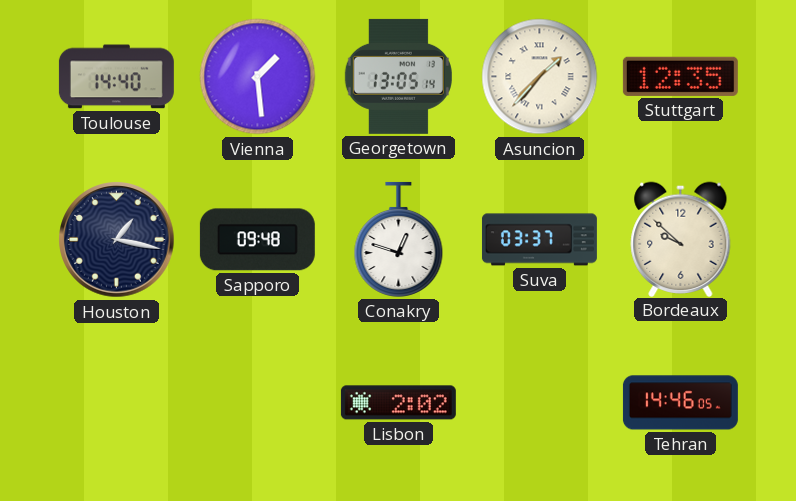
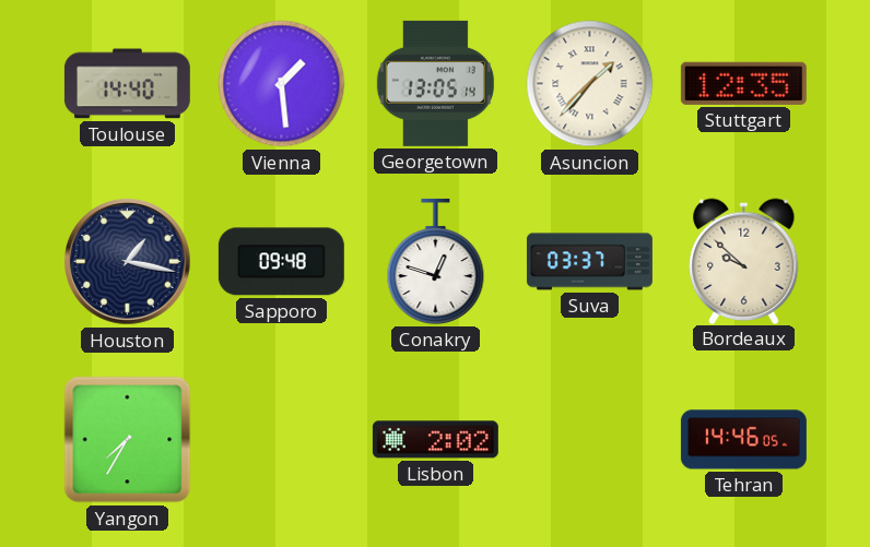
Yangon: none -> 7:35 (128, 440)
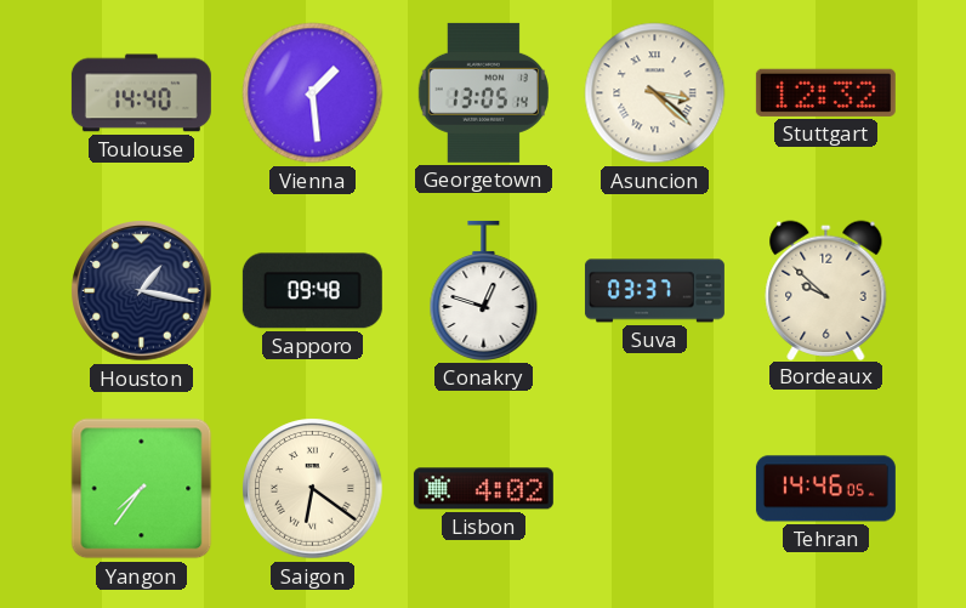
Asuncion: 1:37 -> 3:22 (655, 93)
Stuttgart: 12:35 -> 12:32 (825, 92)
Yangon: 7:35 -> 7:36 (142, 489)
Saigon: none -> 6:21 (313, 489)
Lisbon: 2:02 -> 4:02 (483, 489)
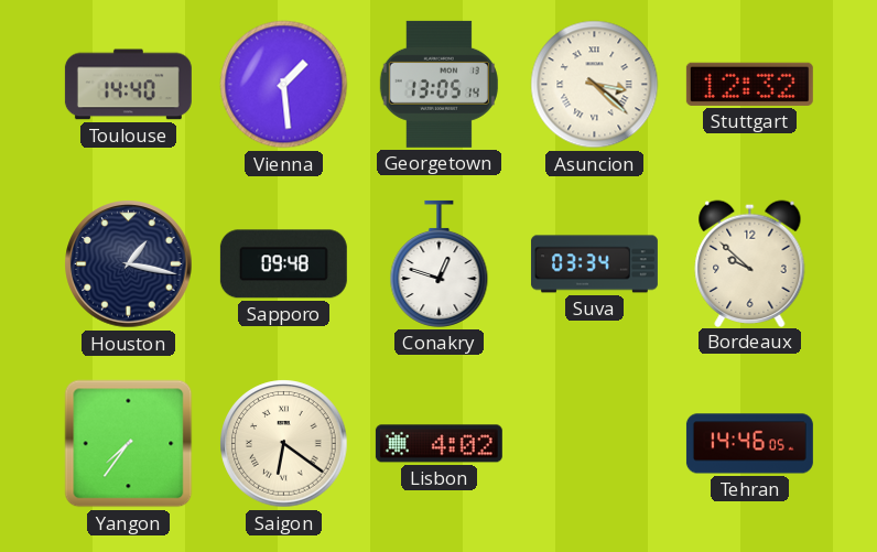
Suva: 03:37 -> 03:34 (594, 264)
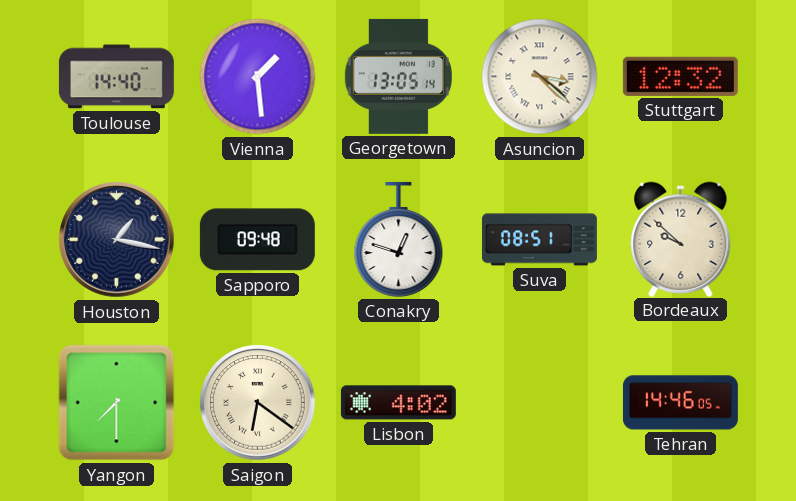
Suva: 03:34 -> 08:51 (539, 240)
Yangon: 7:36 -> 7:30 (117, 403)
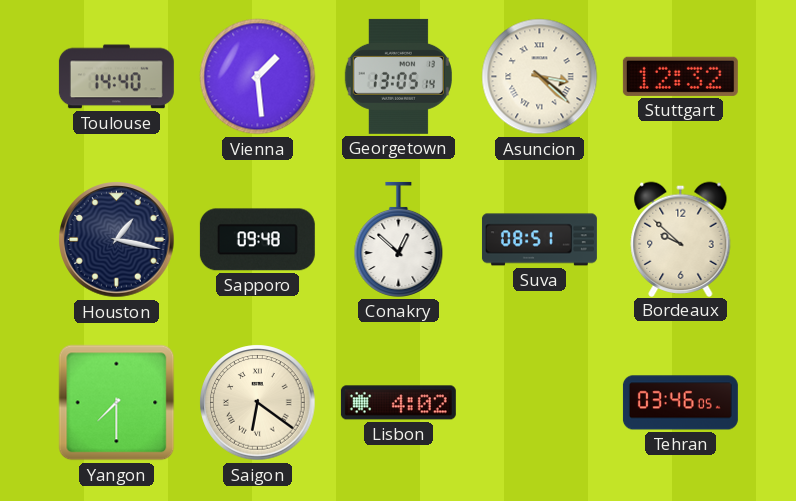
Conakry: 12:48 -> 12:52 (399, 239)
Tehran: 14:46 -> 03:46 (680, 403)
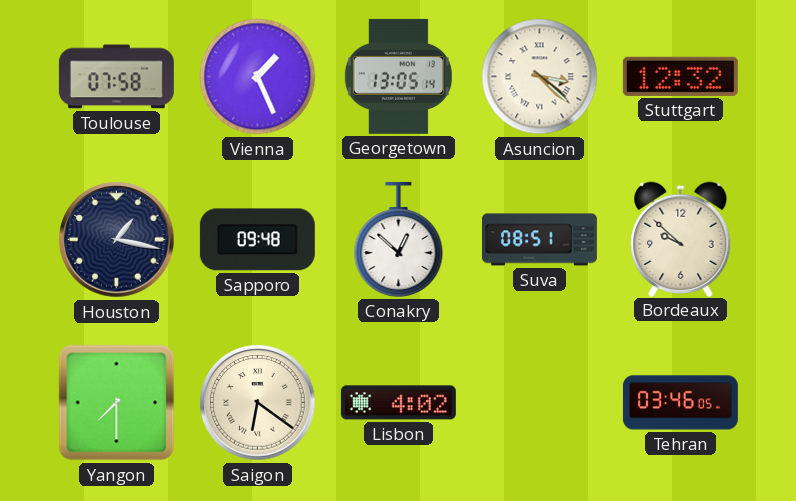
Toulouse: 14:40 -> 07:58 (116, 77)
Vienna: 1:29 -> 1:26 (258, 77)
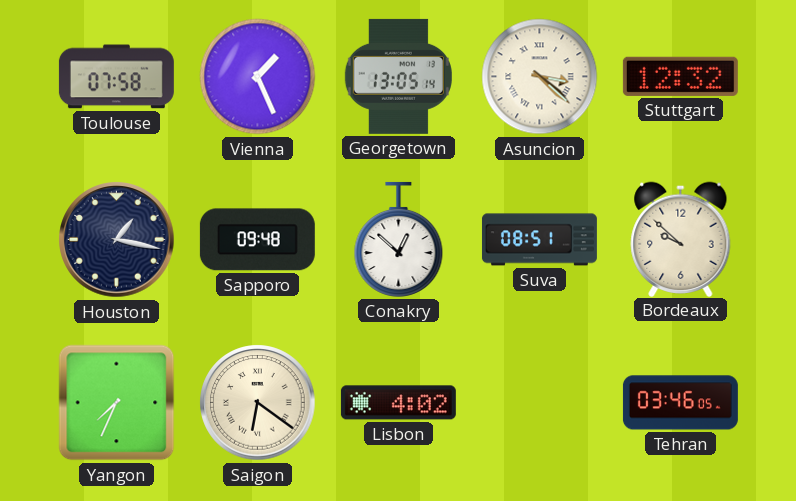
Yangon: 7:30 -> 7:34 (117, 403)
